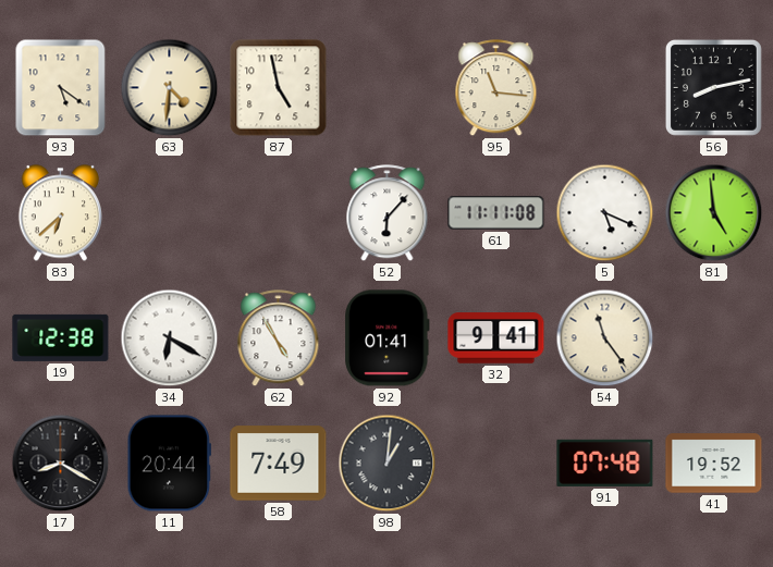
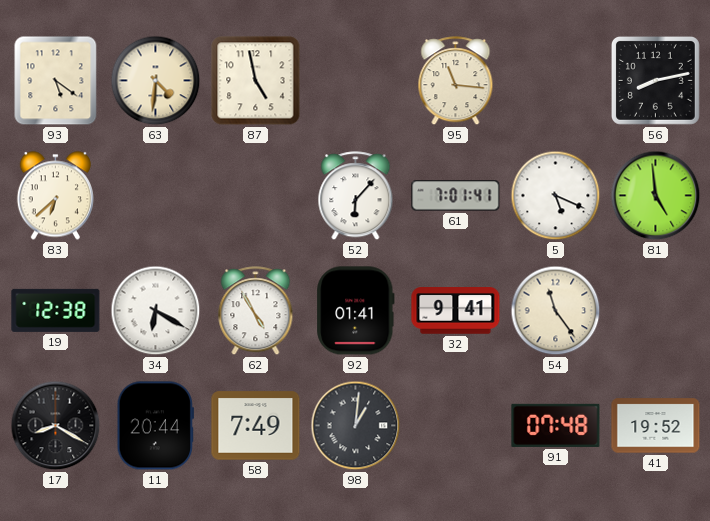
61: 11:11 -> 7:01 (456, 196)
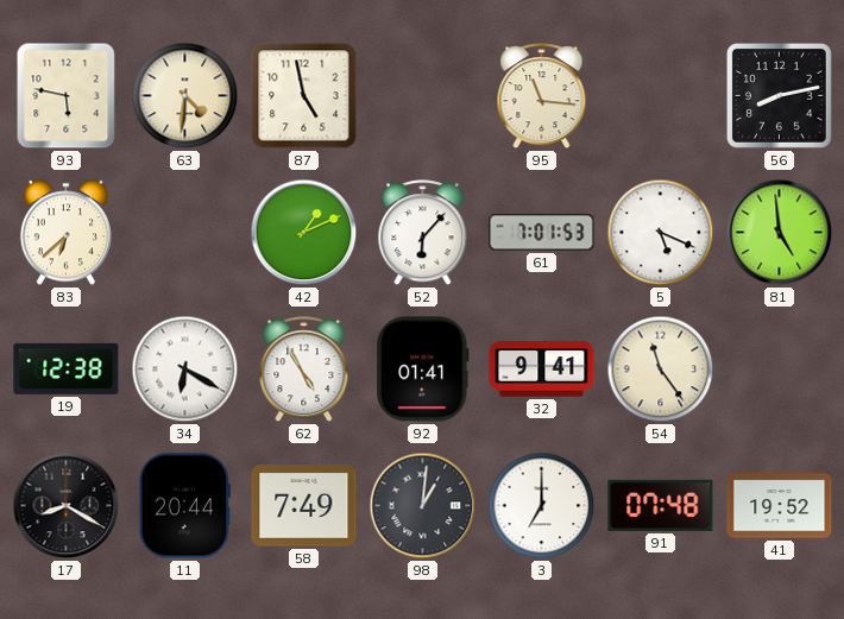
93: 5:21 -> 5:47 (67, 96)
42: none -> 1:11 (304, 233)
61: 7:01:41 -> 7:01:53 (542, 233)
3: none -> 7:00 (542, 506)
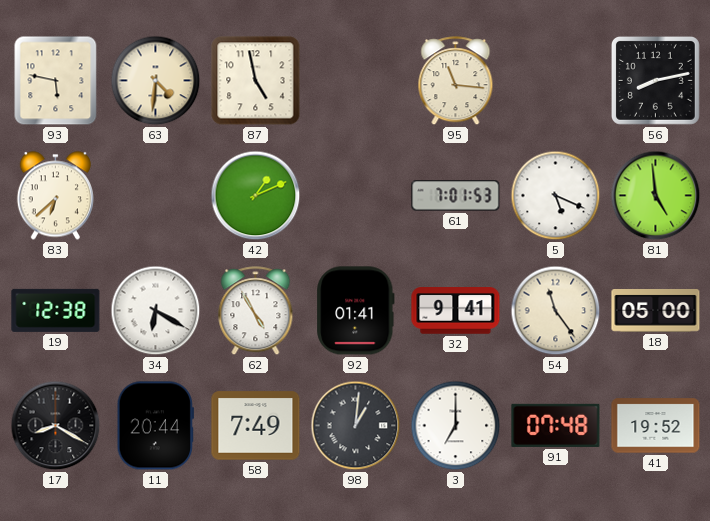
52: 6:07 -> none (423, 233)
18: none -> 05:00 (656, 311)
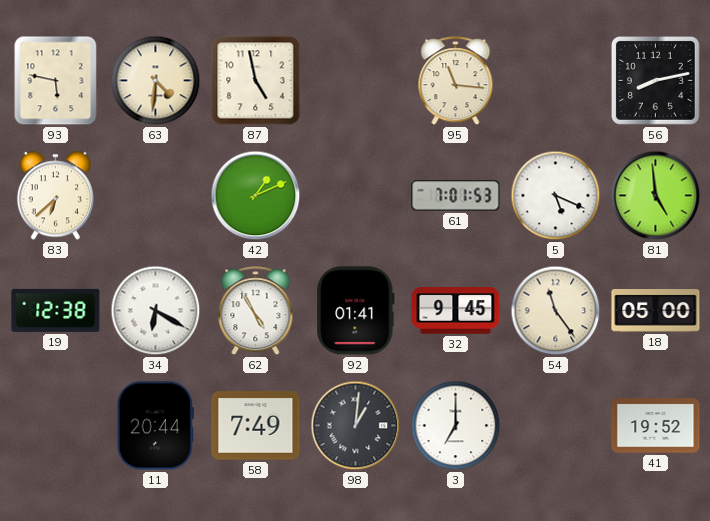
32: 9:41 -> 9:45 (456, 311)
17: 8:20 -> none (56, 426)
91: 07:48 -> none (556, 425)
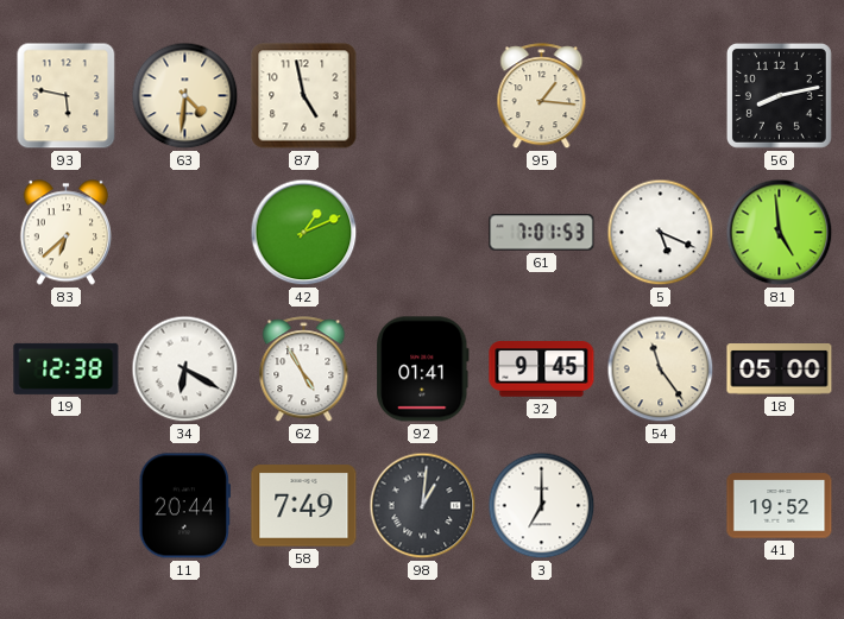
95: 11:16 -> 1:16 (542, 96)
